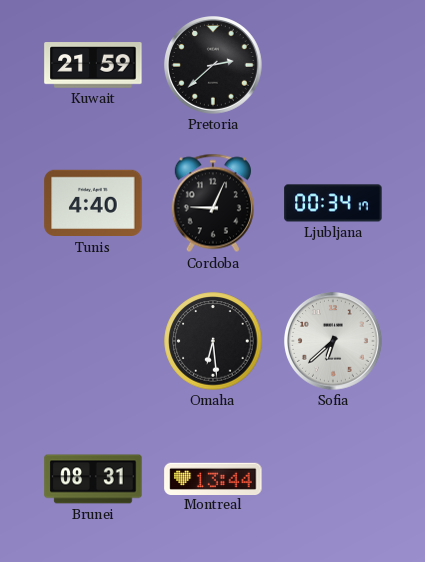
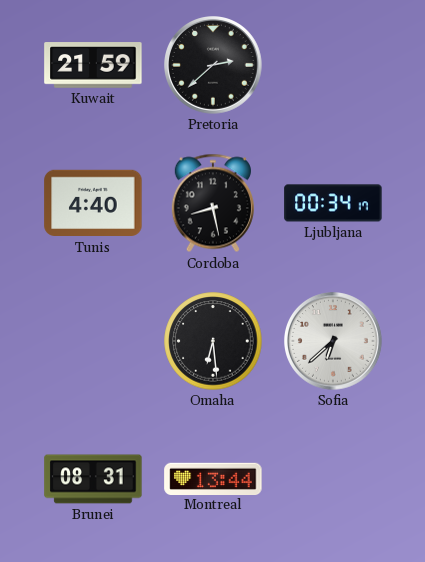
Cordoba: 9:04 -> 8:28 (213, 203)
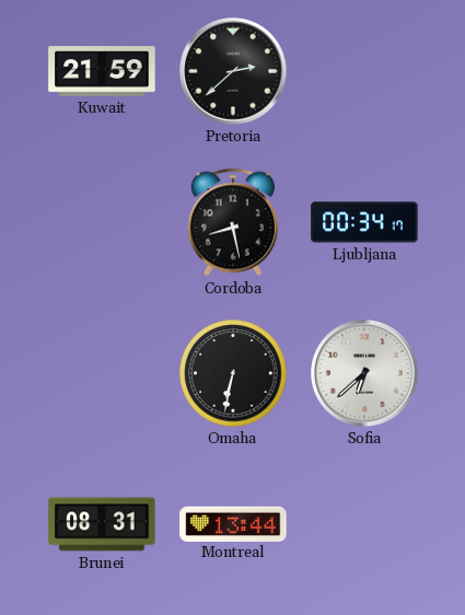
Tunis: 4:40 -> none (93, 203)
Omaha: 6:29 -> 6:32 (233, 373)
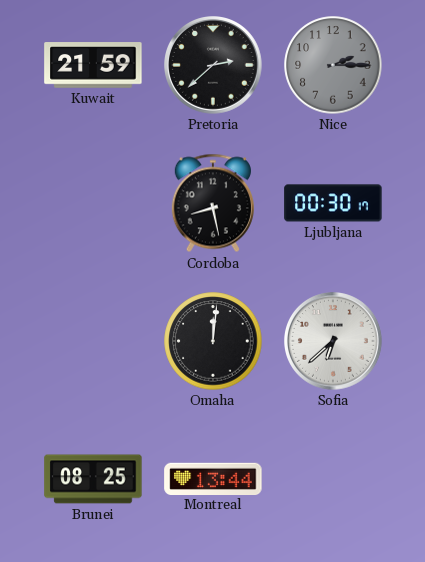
Nice: none -> 2:15 (333, 65)
Ljubljana: 00:34 -> 00:30 (333, 203)
Omaha: 6:32 -> 12:01 (213, 341)
Brunei: 08:31 -> 08:25 (93, 479)
